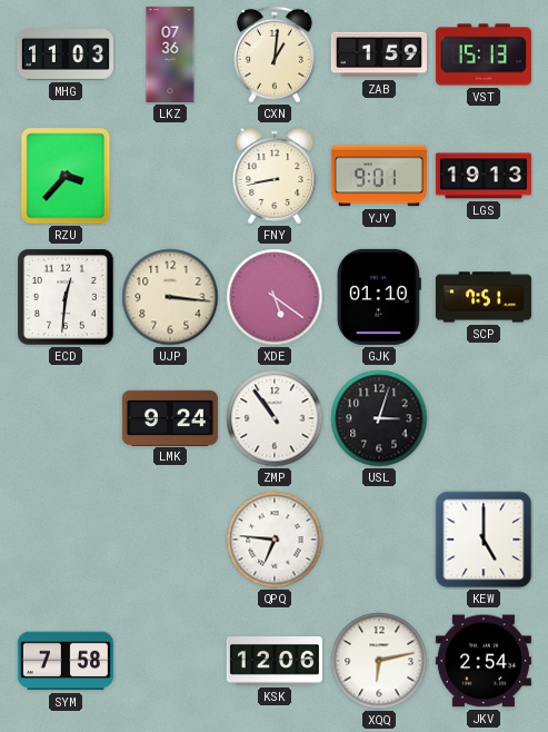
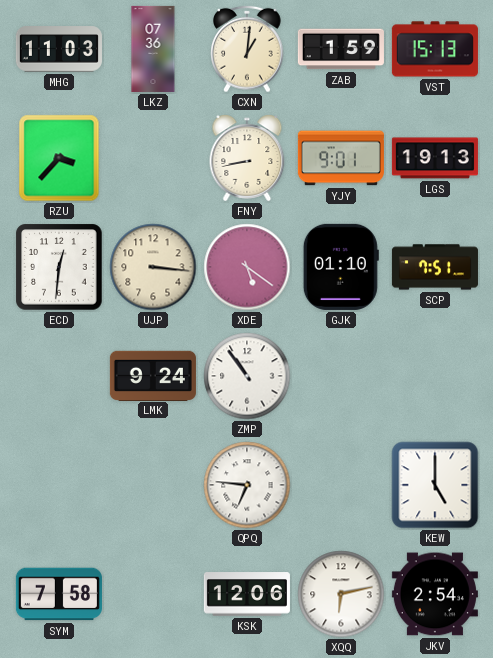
USL: 3:03 -> none (379, 418)
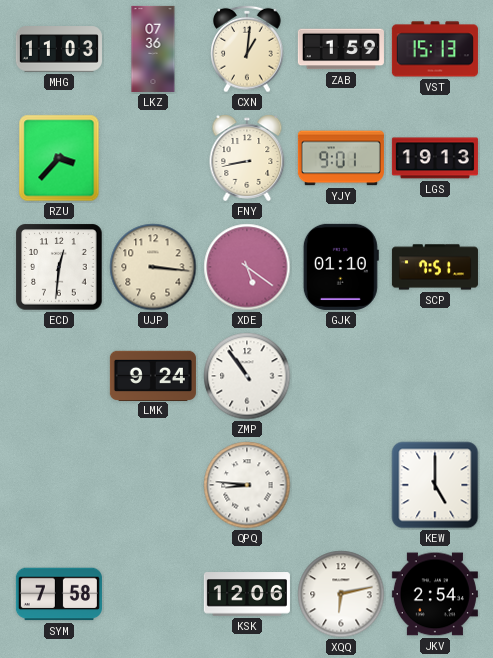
QPQ: 6:46 -> 8:46 (247, 485)
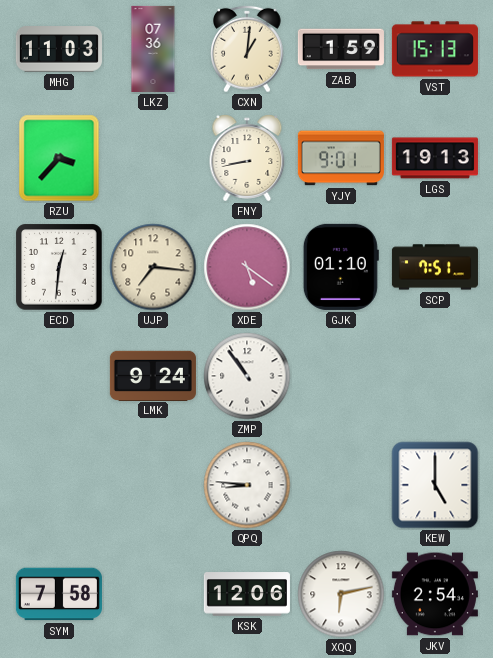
UJP: 3:16 -> 7:16 (153, 267)
